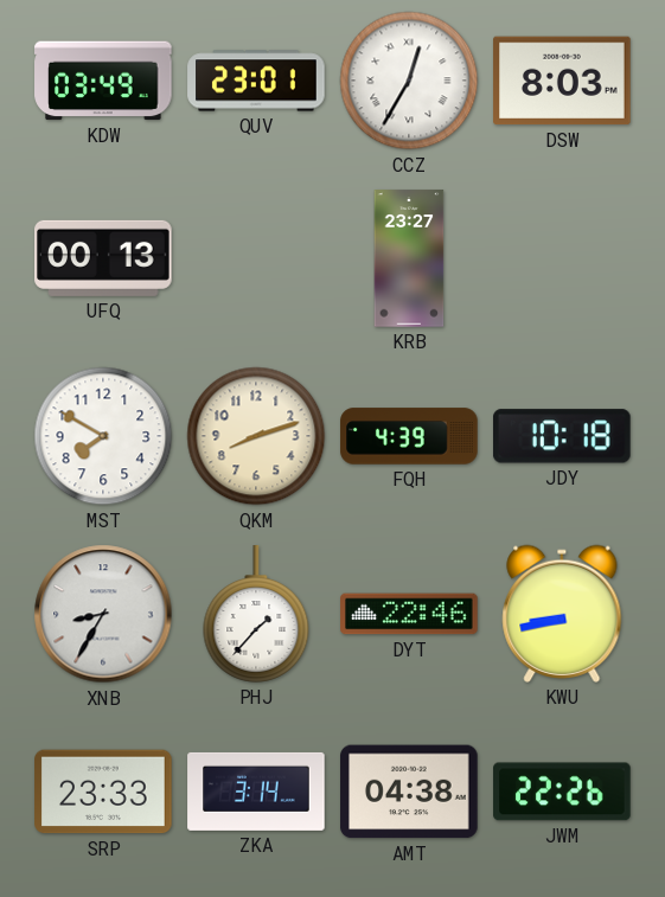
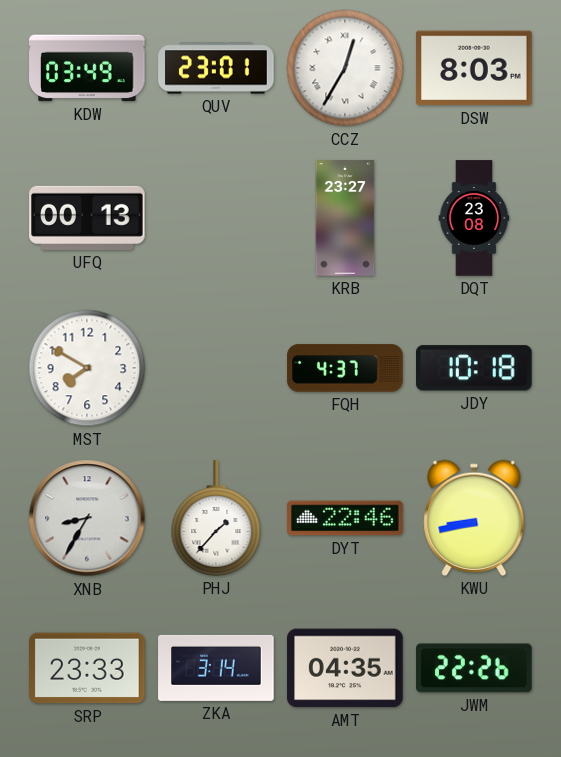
DQT: none -> 23:08 (474, 218)
QKM: 8:12 -> none (256, 436)
FQH: 4:39 -> 4:37 (345, 368)
AMT: 04:38 -> 04:35 (345, 668)
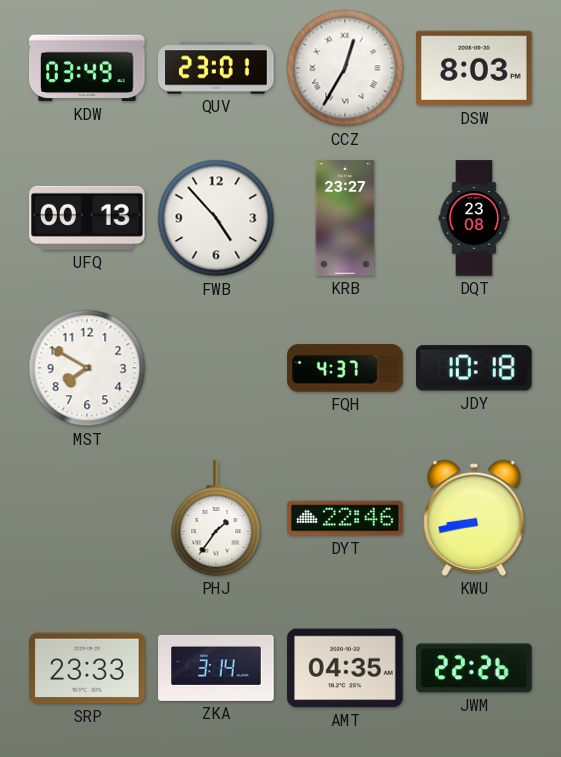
FWB: none -> 4:53 (216, 218)
XNB: 8:35 -> none (87, 518)
PHJ: 1:37 -> 1:36 (216, 518)
